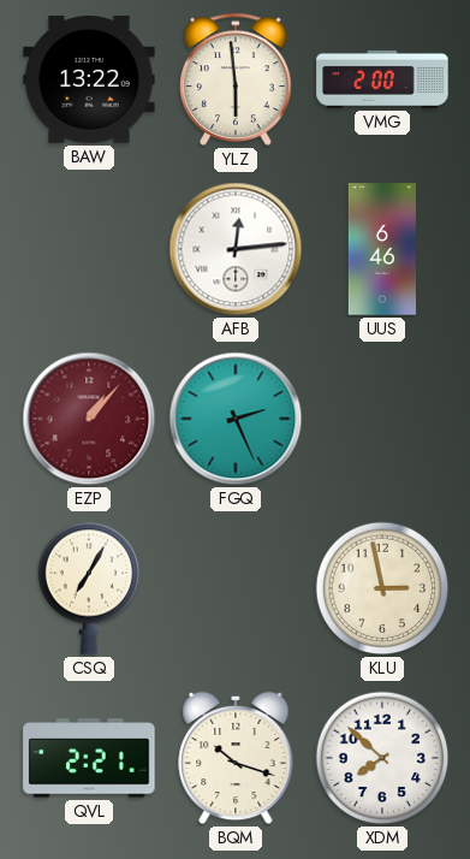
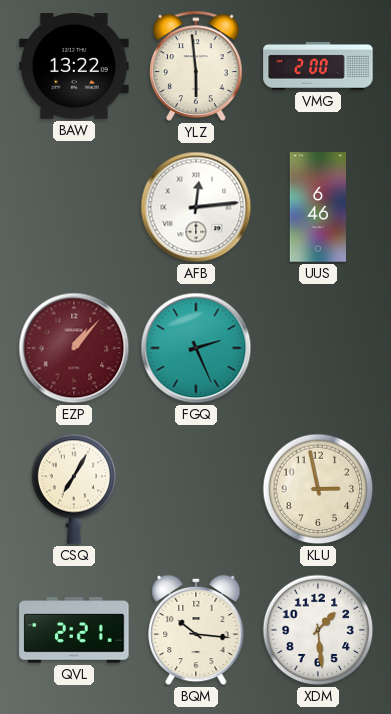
BQM: 10:18 -> 10:16 (196, 630)
XDM: 7:52 -> 1:29 (318, 630)
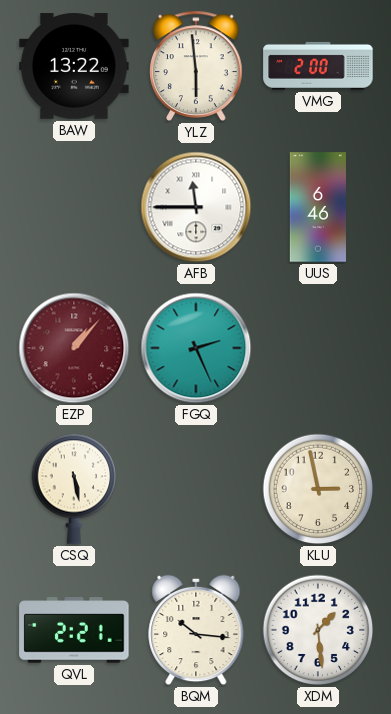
AFB: 12:14 -> 11:45 (196, 207)
CSQ: 7:05 -> 5:28 (74, 489)
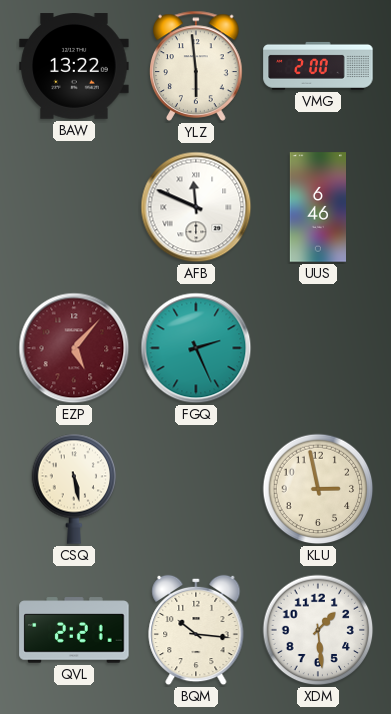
AFB: 11:45 -> 11:49 (196, 207)
EZP: 1:07 -> 5:07 (74, 348)
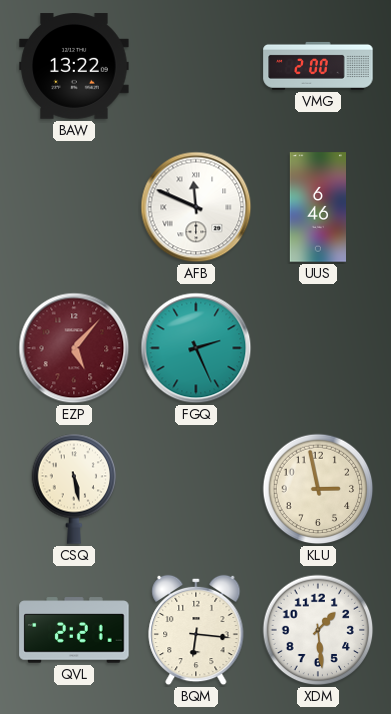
YLZ: 5:59 -> none (196, 66)
BQM: 10:16 -> 6:16 (196, 630)
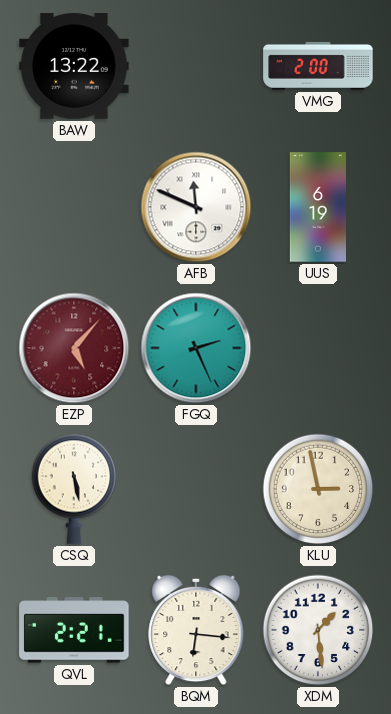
UUS: 6:46 -> 6:19 (317, 207)
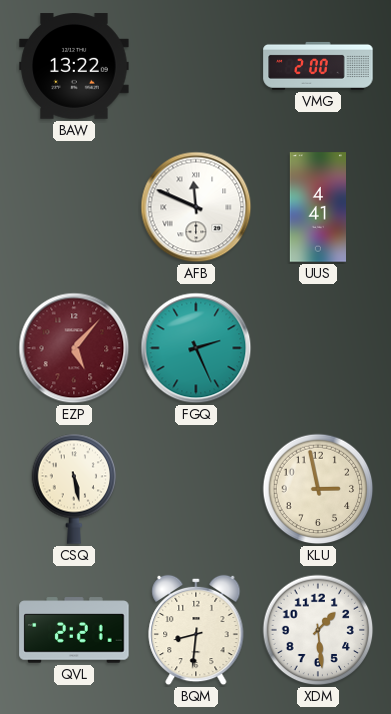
UUS: 6:19 -> 4:41 (317, 207)
BQM: 6:16 -> 8:31 (196, 630)
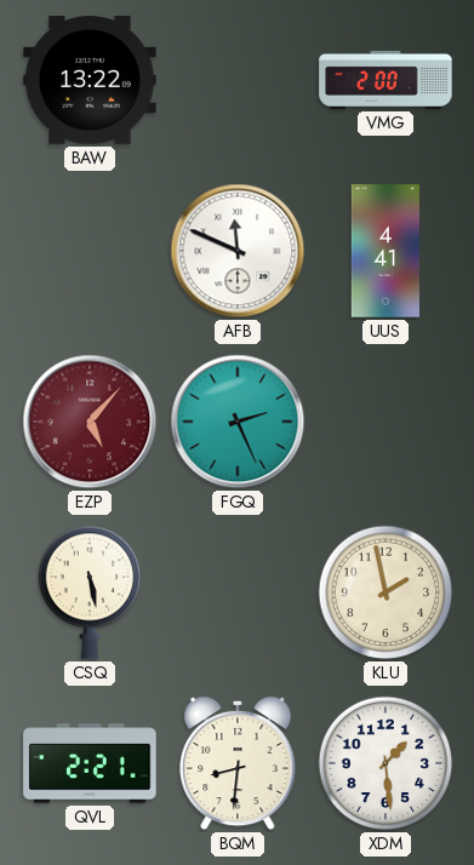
KLU: 2:58 -> 1:58 (386, 592)
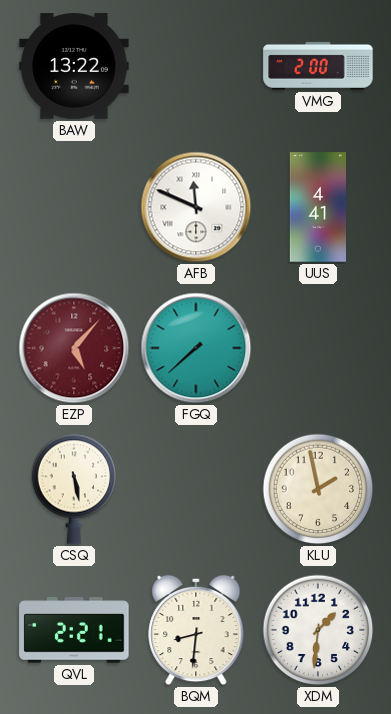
FGQ: 2:26 -> 7:38 (196, 348)
XDM: 1:29 -> 1:31 (318, 630)
